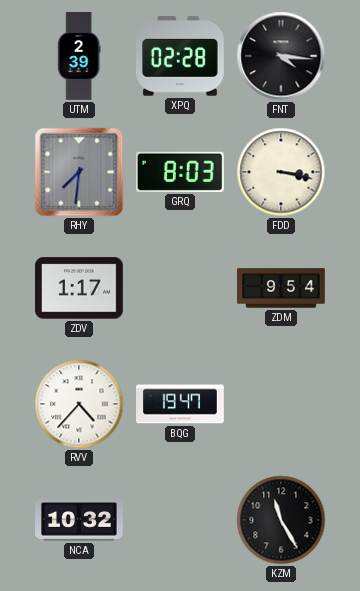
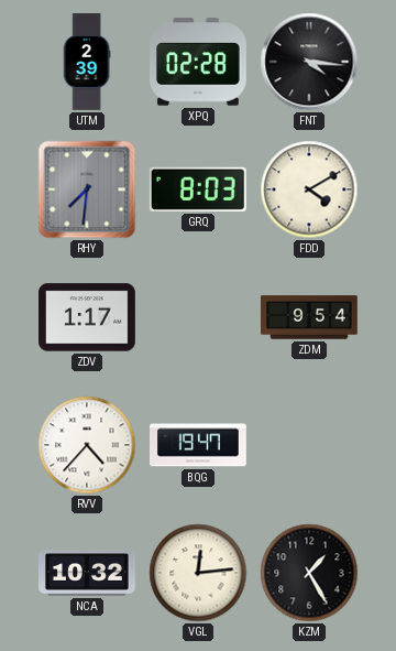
FDD: 3:17 -> 4:10 (309, 189)
VGL: none -> 12:14 (198, 573)
KZM: 11:25 -> 1:25 (309, 573)
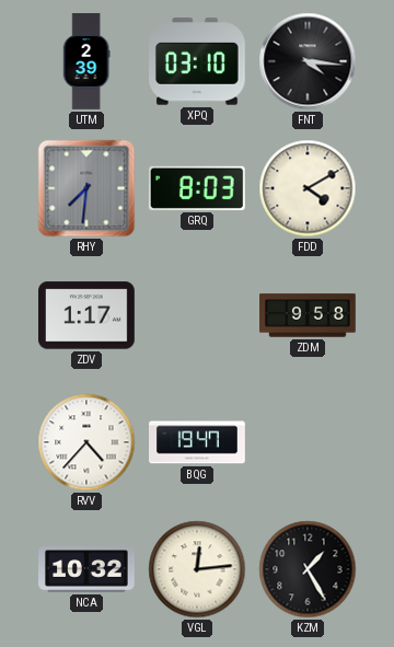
XPQ: 02:28 -> 03:10 (198, 61)
ZDM: 9:54 -> 9:58 (309, 315)
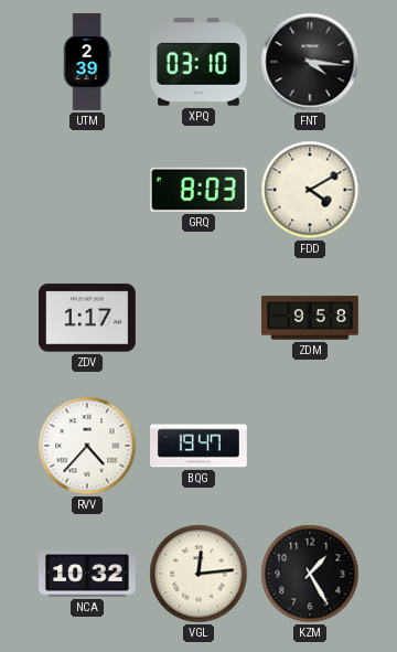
RHY: 7:31 -> none (86, 188)
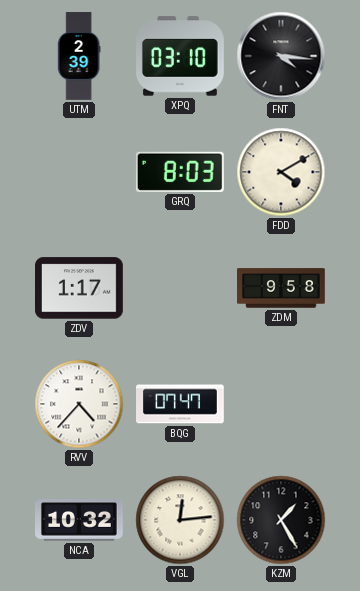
BQG: 19:47 -> 07:47 (181, 404)
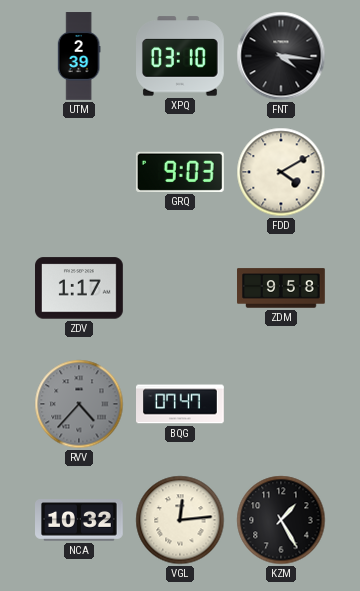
GRQ: 8:03 -> 9:03 (180, 172)
RVV dial: white -> grey (79, 404)
